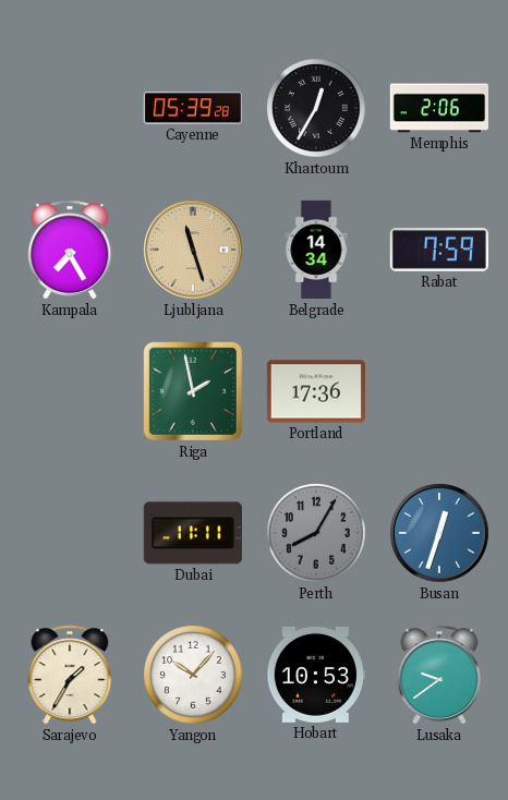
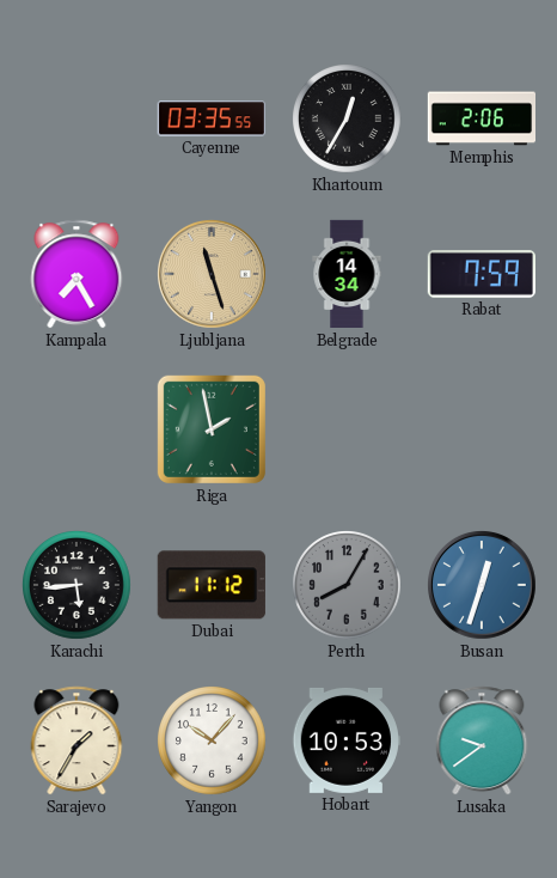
Cayenne: 05:39 -> 03:35 (212, 118)
Portland: 17:36 -> none (315, 391)
Karachi: none -> 5:44 (78, 586)
Dubai: 11:11 -> 11:12 (212, 585)
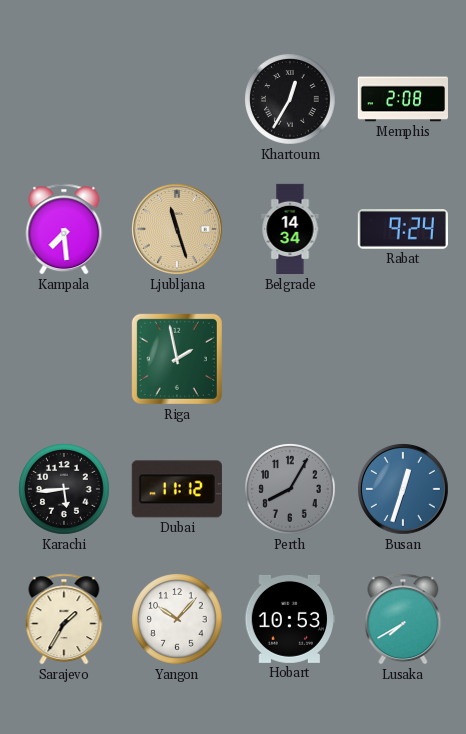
Cayenne: 03:35 -> none (212, 118)
Memphis: 2:06 -> 2:08 (402, 99)
Kampala: 7:25 -> 7:29 (64, 229)
Rabat: 7:59 -> 9:24 (403, 229)
Lusaka: 9:39 -> 7:40 (403, 619)
